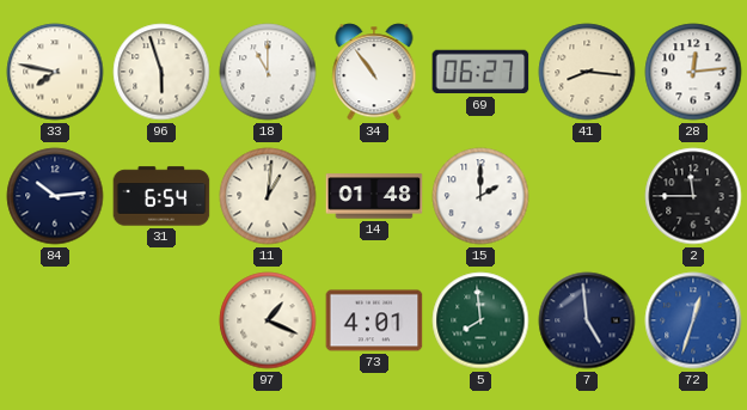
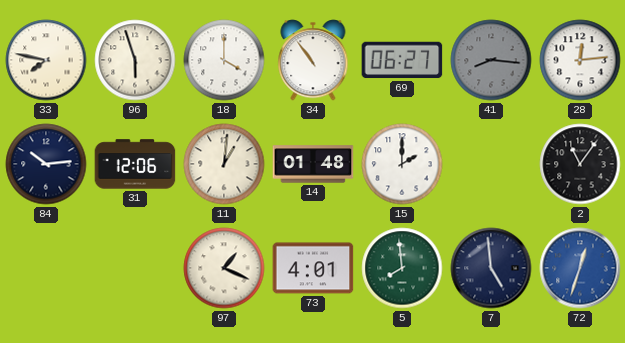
18: 11:00 -> 4:00 (224, 60)
41 dial: cream -> grey (491, 60)
31: 6:54 -> 12:06 (135, 164)
2: 11:45 -> 11:06 (580, 164)
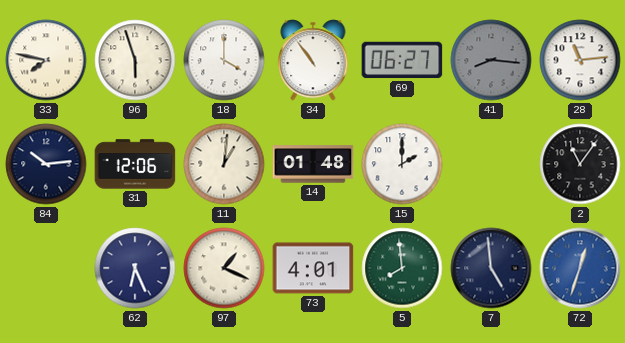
28: 12:14 -> 11:14 (580, 60)
62: none -> 6:26 (135, 268)
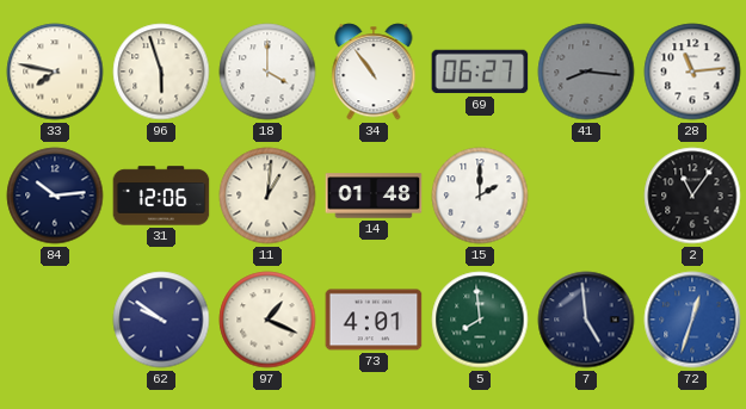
62: 6:26 -> 9:51 (161, 320)
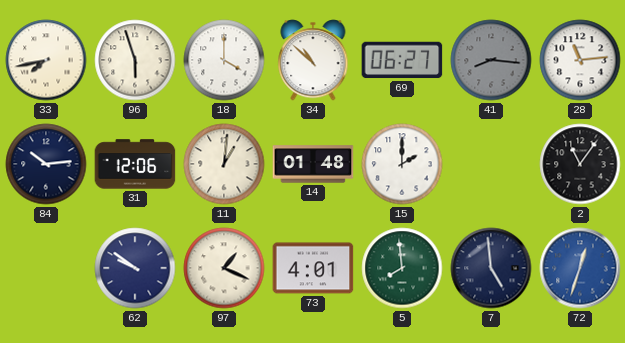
33: 7:47 -> 7:43 (46, 60)
34: 10:54 -> 10:52 (313, 60)
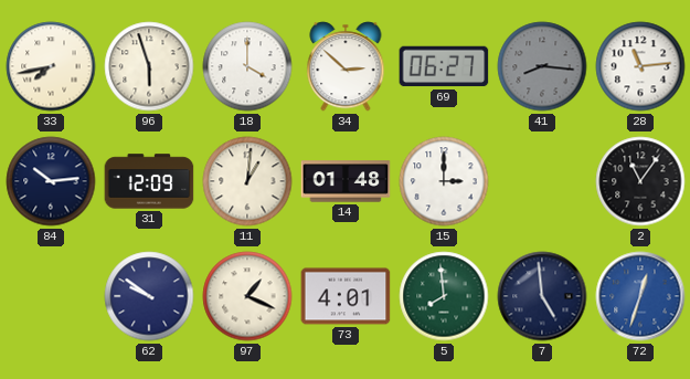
34: 10:52 -> 2:52 (346, 66)
31: 12:06 -> 12:09 (149, 181)
15: 2:00 -> 3:00 (444, 181)
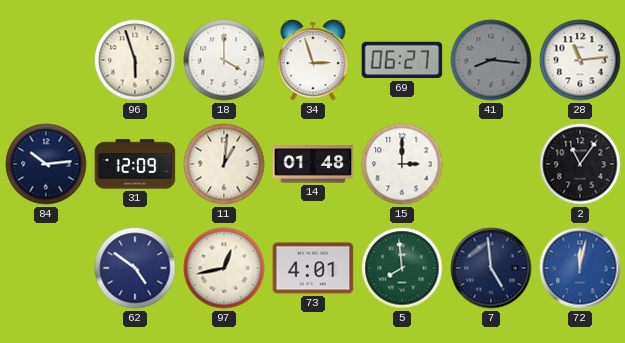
33: 7:43 -> none (51, 66)
34: 2:52 -> 2:57 (313, 60)
62: 9:51 -> 4:51 (135, 268)
97: 1:19 -> 12:43 (224, 268)
72: 12:33 -> 12:02 (580, 268)
